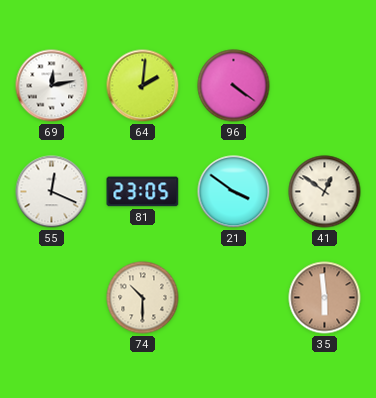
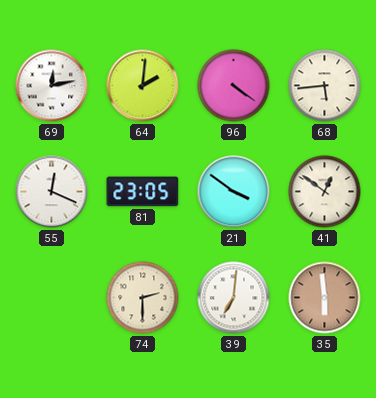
68: none -> 5:44 (325, 86)
74: 10:30 -> 2:30 (143, 298)
39: none -> 7:01 (234, 298)
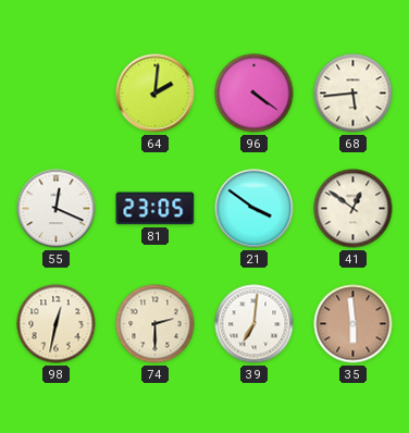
69: 12:13 -> none (52, 86)
98: none -> 12:32 (57, 324)
